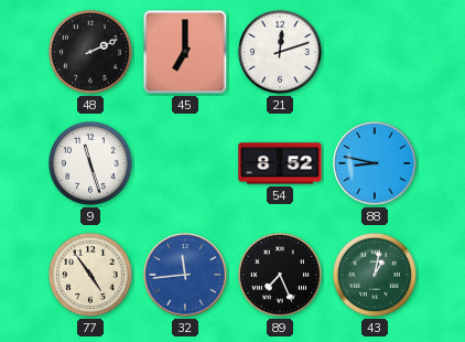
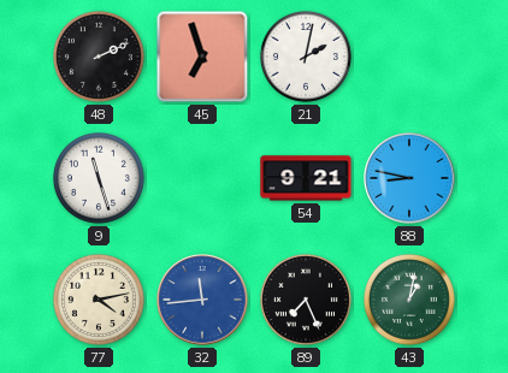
45: 7:00 -> 6:57 (202, 57)
21: 12:12 -> 2:02 (306, 57)
54: 8:52 -> 9:21 (306, 178)
77: 4:54 -> 4:13 (99, 300)
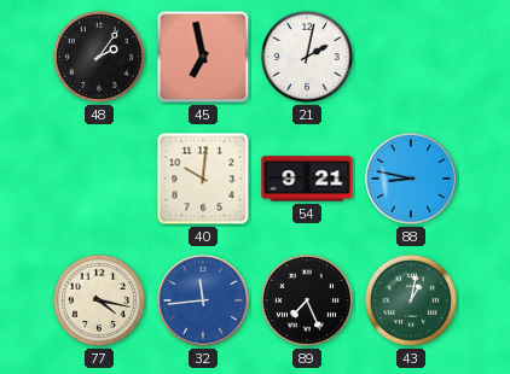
48: 2:11 -> 2:06 (99, 57)
45: 6:57 -> 6:58 (203, 57)
9: 11:27 -> none (99, 178)
40: none -> 10:01 (203, 179)
77: 4:13 -> 4:17 (99, 300)
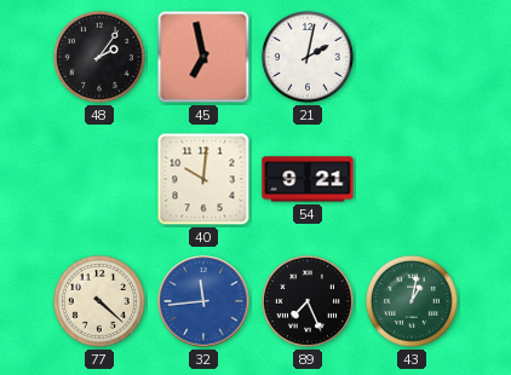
88: 8:47 -> none (411, 179)
77: 4:17 -> 4:22 (99, 301)
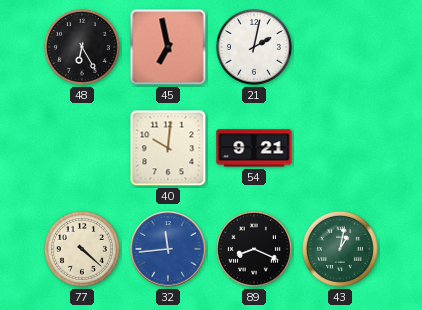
48: 2:06 -> 6:25 (82, 47)
89: 7:26 -> 8:19 (254, 249)
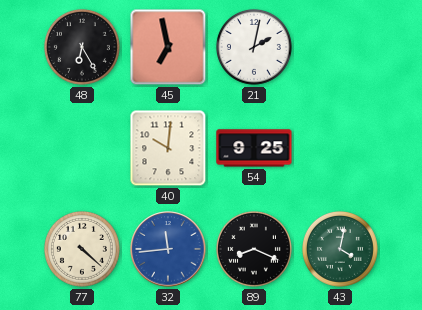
54: 9:21 -> 9:25 (254, 148)
43: 1:02 -> 4:02 (340, 249)
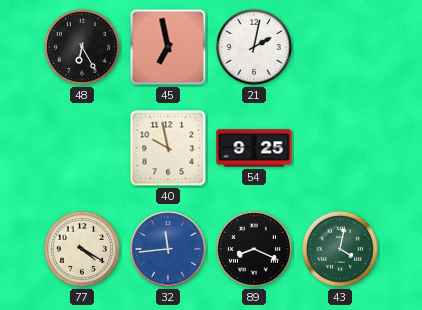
40: 10:01 -> 9:58 (168, 148)
77: 4:22 -> 4:20 (82, 249)
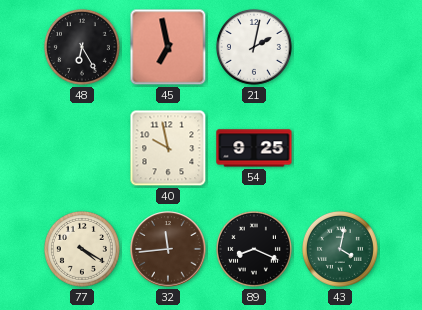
32 dial: blue -> brown (168, 249)
